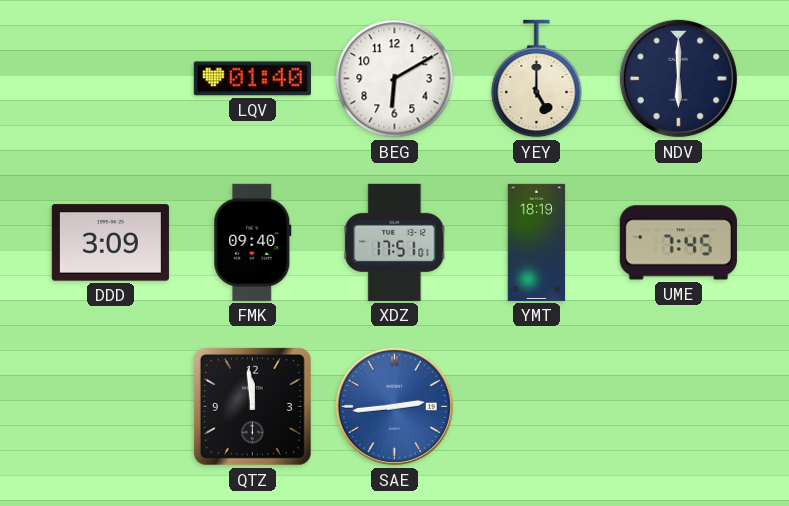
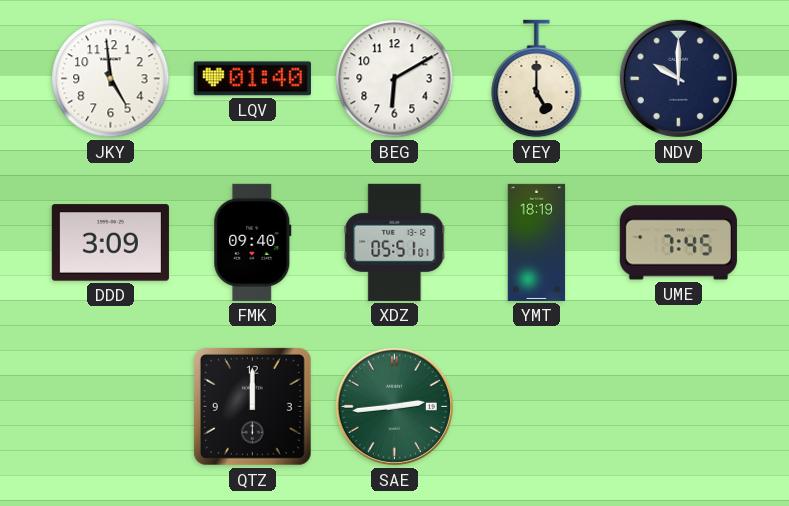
JKY: none -> 4:59 (111, 79)
NDV: 6:00 -> 10:00 (678, 78)
XDZ: 17:51 -> 05:51 (395, 242)
QTZ: 11:59 -> 12:00 (252, 406)
SAE dial: blue -> green (394, 406)
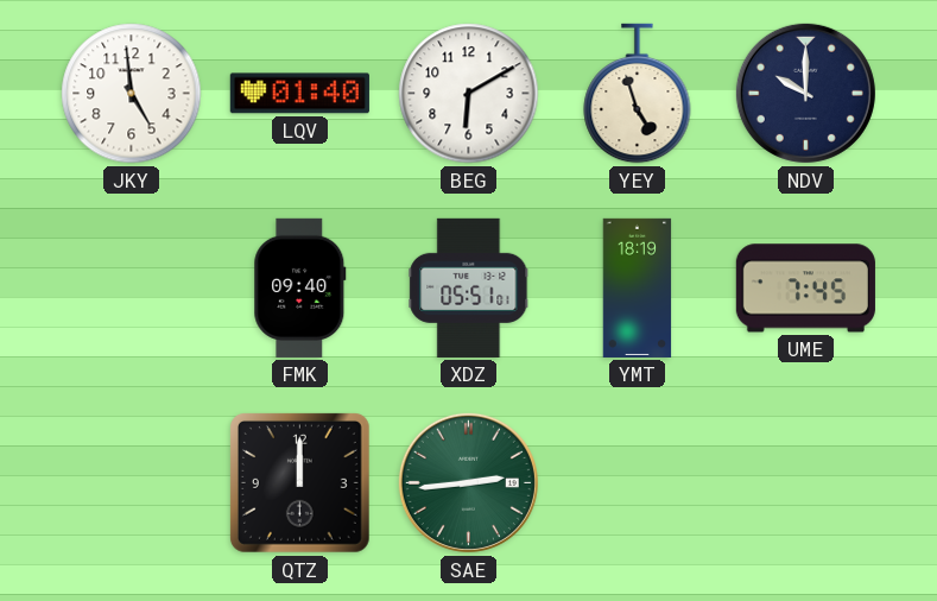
YEY: 5:00 -> 4:57 (638, 94)
DDD: 3:09 -> none (110, 243)
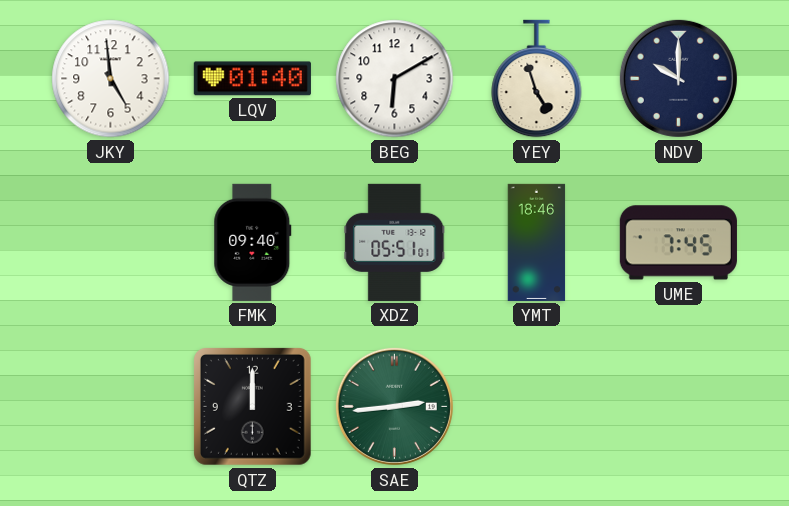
YMT: 18:19 -> 18:46 (537, 242)
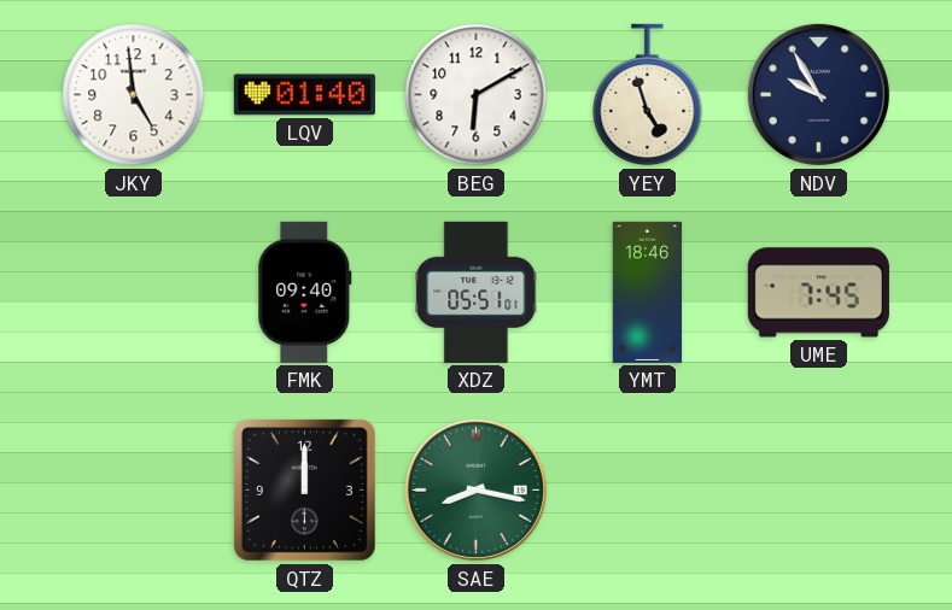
NDV: 10:00 -> 9:55 (818, 94)
SAE: 2:44 -> 8:17 (475, 489)
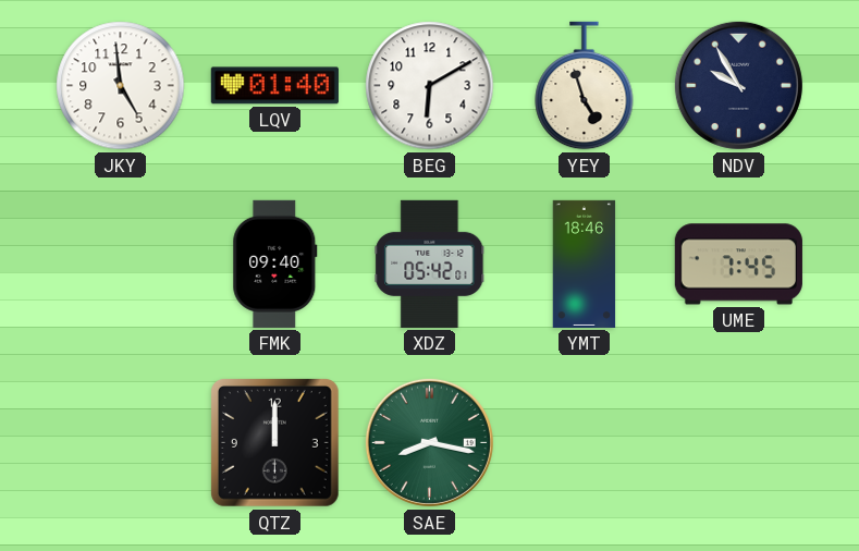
XDZ: 05:51 -> 05:42 (430, 264)
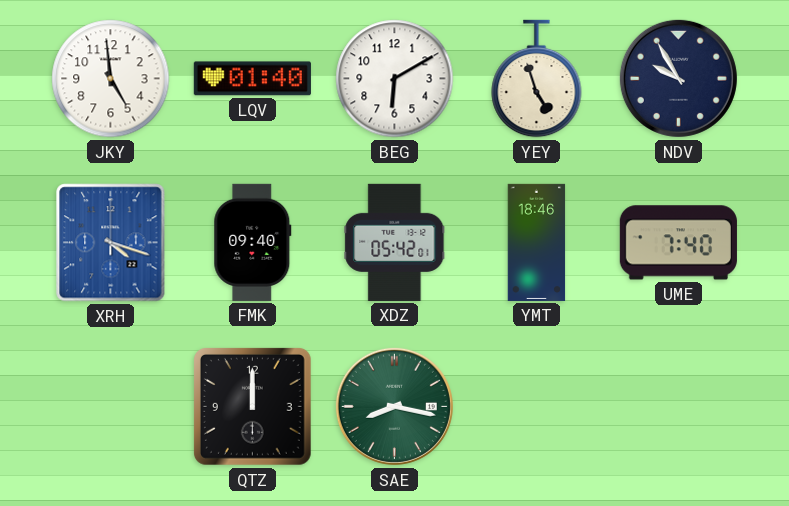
XRH: none -> 4:18 (111, 243)
UME: 7:45 -> 7:40 (678, 243)
